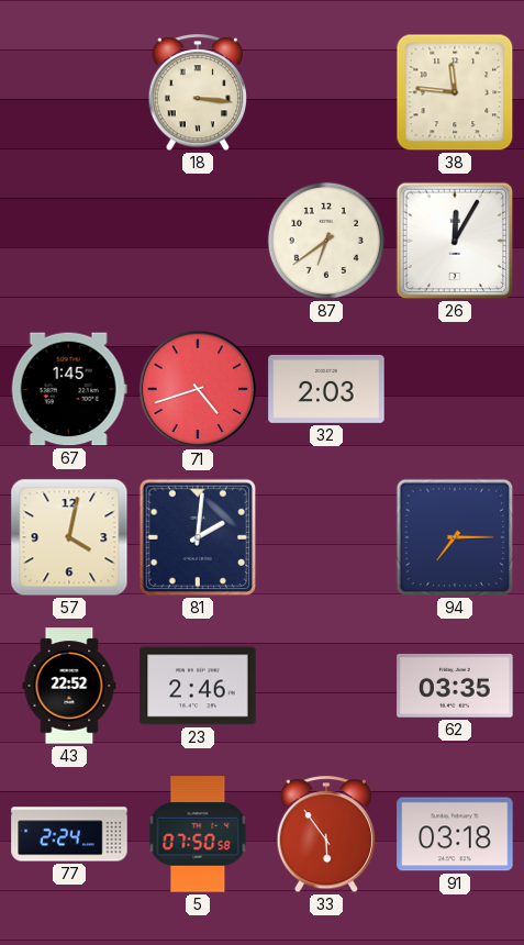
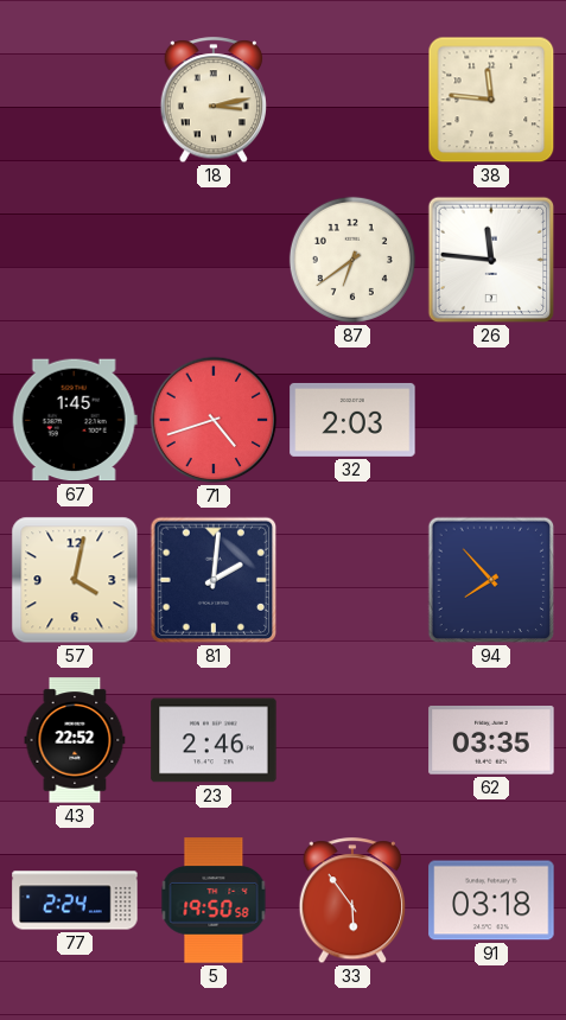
18: 3:16 -> 3:13 (212, 101)
26: 12:05 -> 11:46 (491, 260)
94: 7:15 -> 7:53 (491, 580)
5: 07:50 -> 19:50 (214, 900)
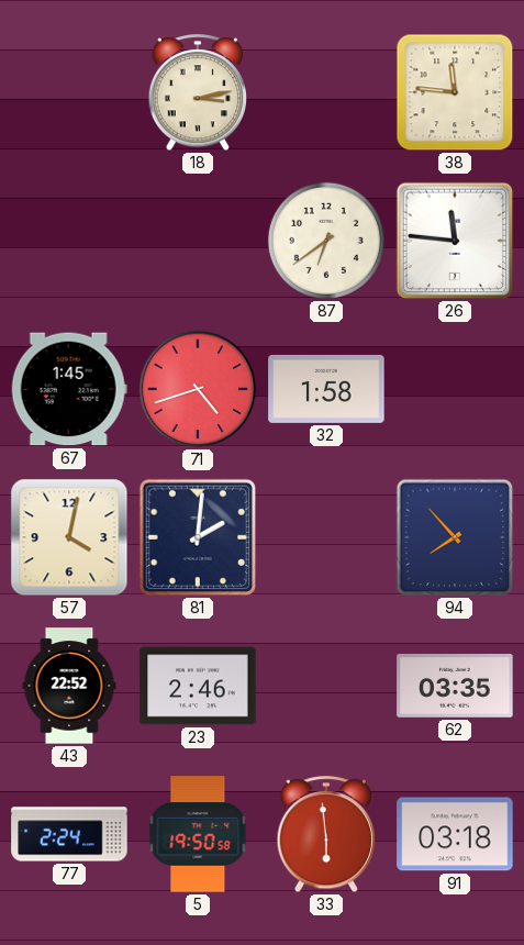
32: 2:03 -> 1:58 (326, 389)
33: 5:54 -> 5:59 (325, 835)
